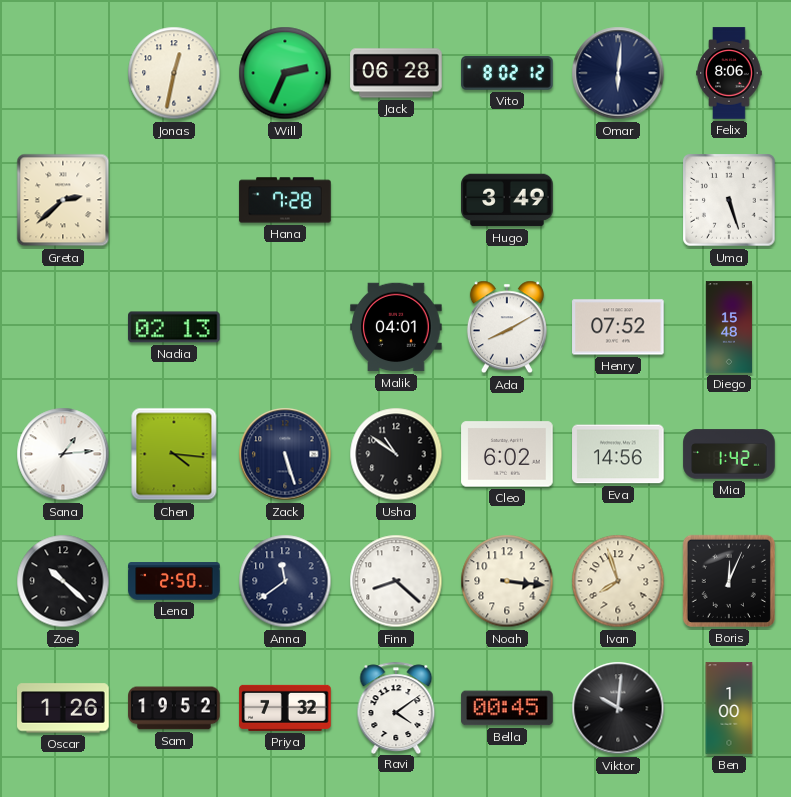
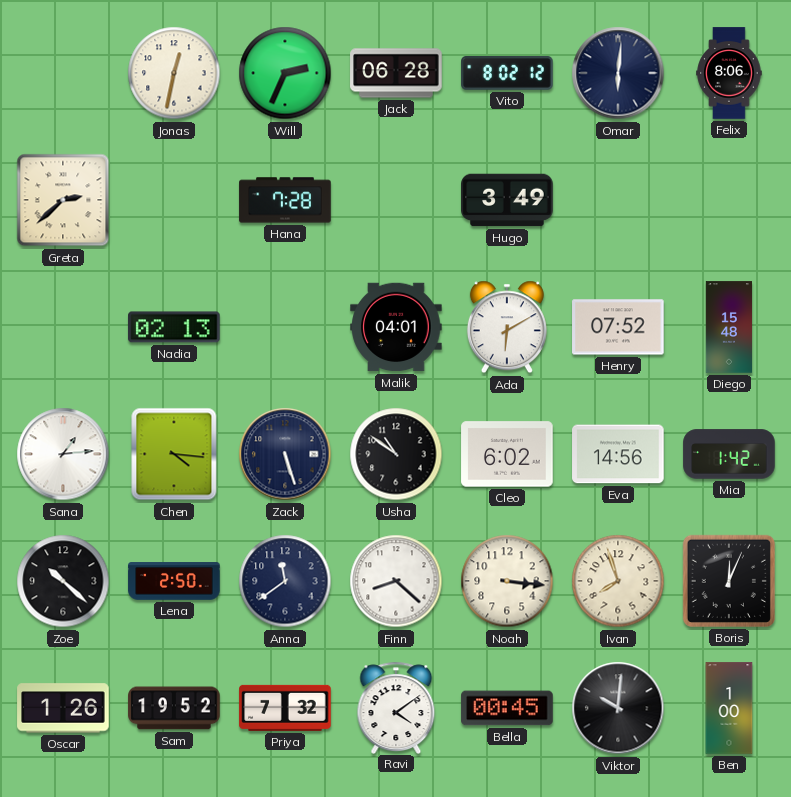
Uma: 5:27 -> none (729, 200)
Ada: 8:10 -> 6:10 (507, 327)
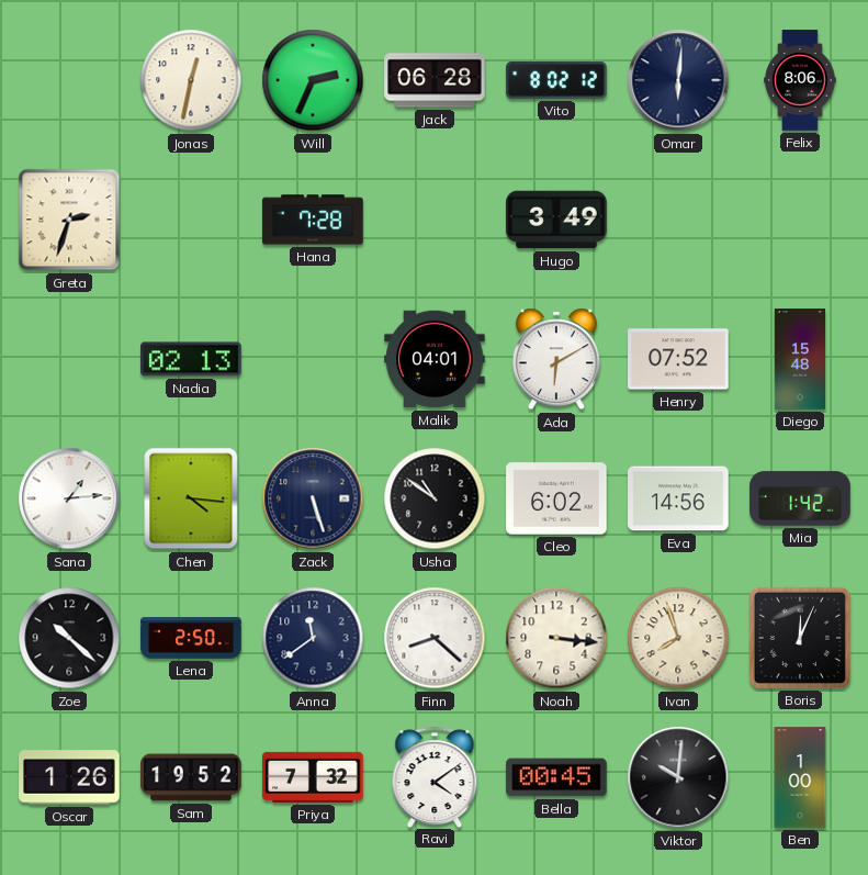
Greta: 2:38 -> 2:33 (69, 220)
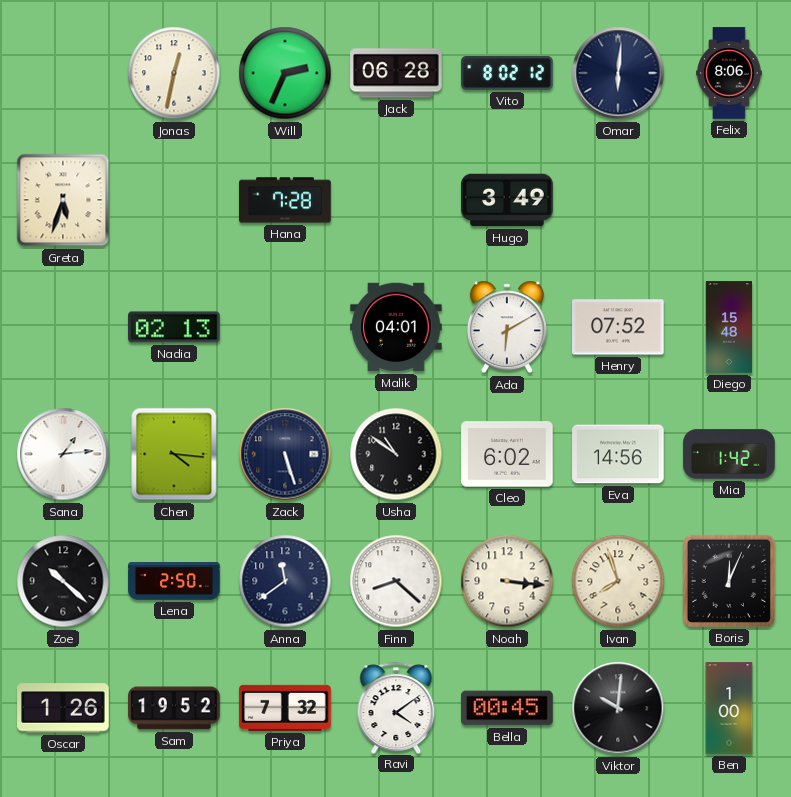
Greta: 2:33 -> 5:33 (63, 200)
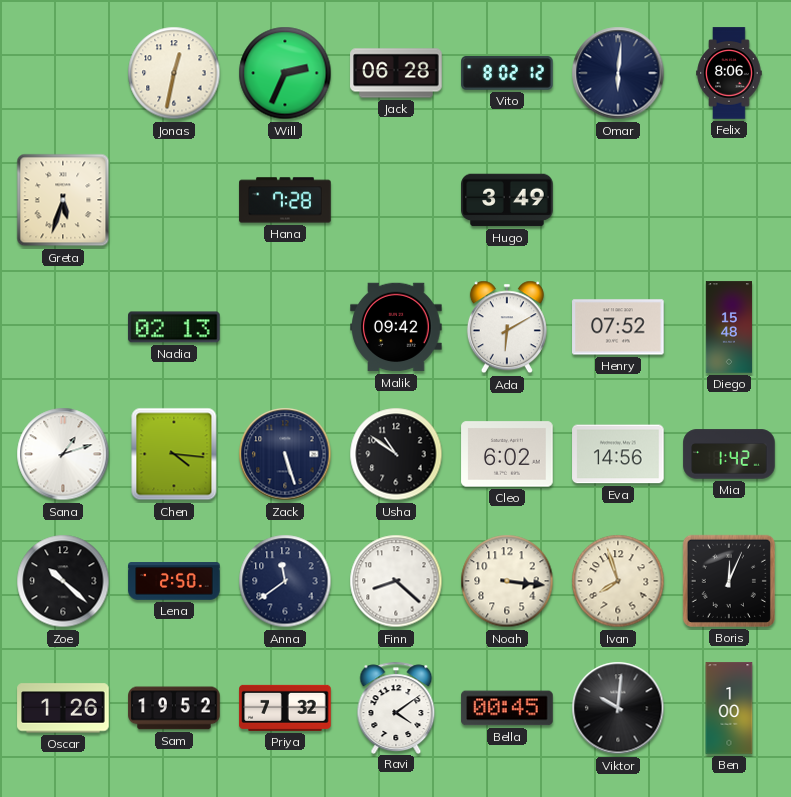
Malik: 04:01 -> 09:42 (396, 327)
Sana: 1:14 -> 1:12 (63, 454)
